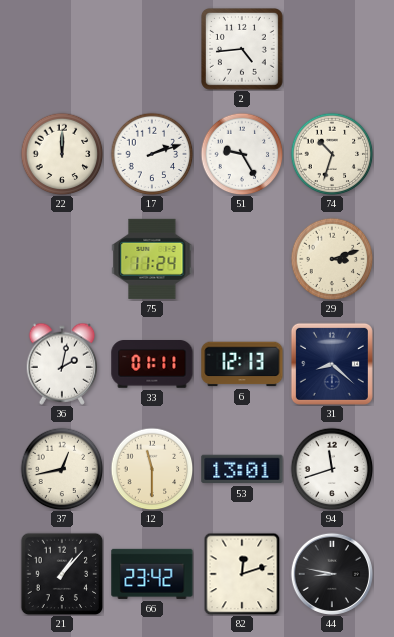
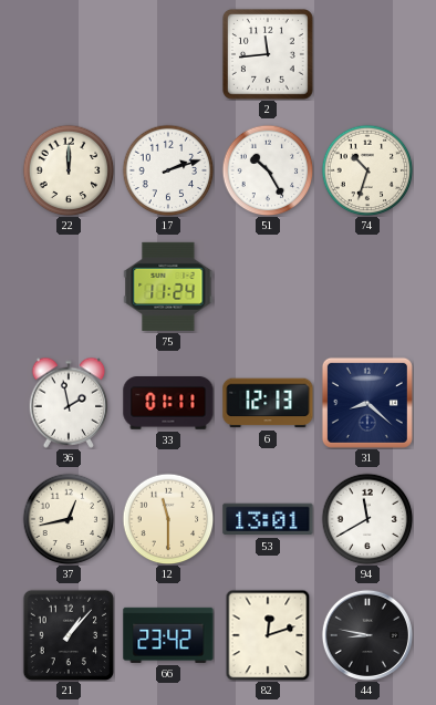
2: 4:44 -> 11:44 (268, 54)
51: 9:25 -> 10:25 (268, 170)
29: 3:12 -> none (332, 259)
36: 2:02 -> 1:58 (69, 403)
94: 11:42 -> 11:40 (367, 519)
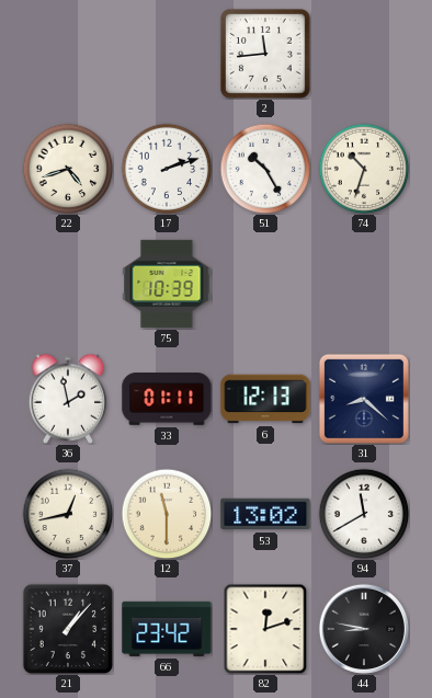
22: 12:00 -> 4:42 (68, 169)
75: 11:24 -> 10:39 (167, 284)
53: 13:01 -> 13:02 (265, 514)
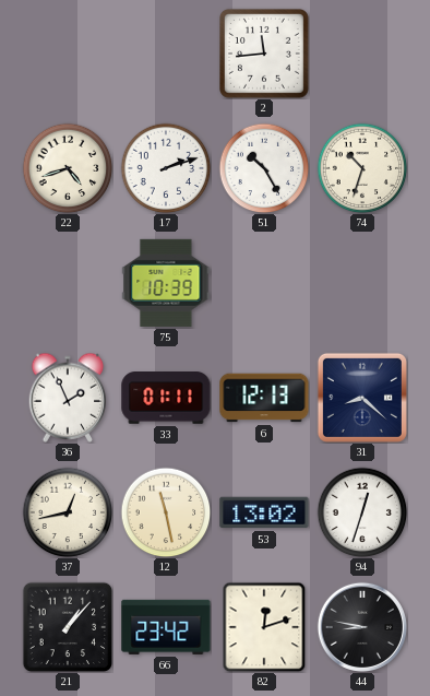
36: 1:58 -> 1:56 (68, 398)
12: 11:30 -> 11:28 (166, 512)
94: 11:40 -> 12:33 (362, 512)
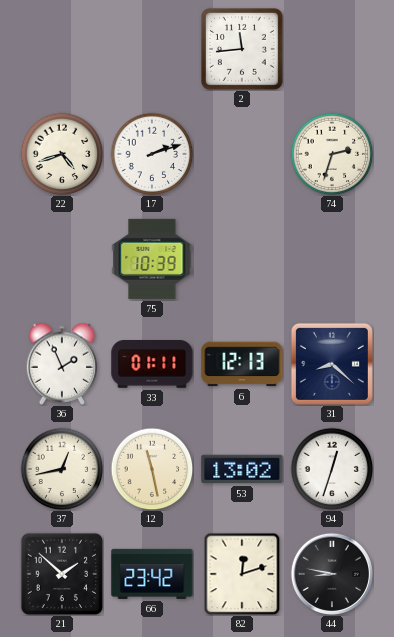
51: 10:25 -> none (264, 168)
74: 10:33 -> 2:33 (332, 154)
21: 1:07 -> 1:52 (62, 574)
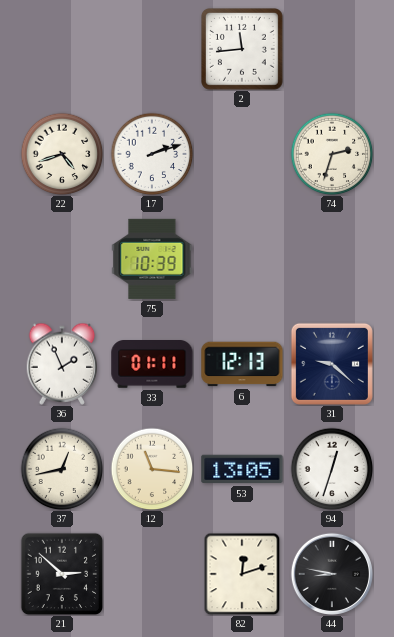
31: 8:22 -> 9:22 (332, 364)
12: 11:28 -> 11:16 (152, 469)
53: 13:02 -> 13:05 (242, 469)
21: 1:52 -> 2:52 (62, 574)
66: 23:42 -> none (152, 574)
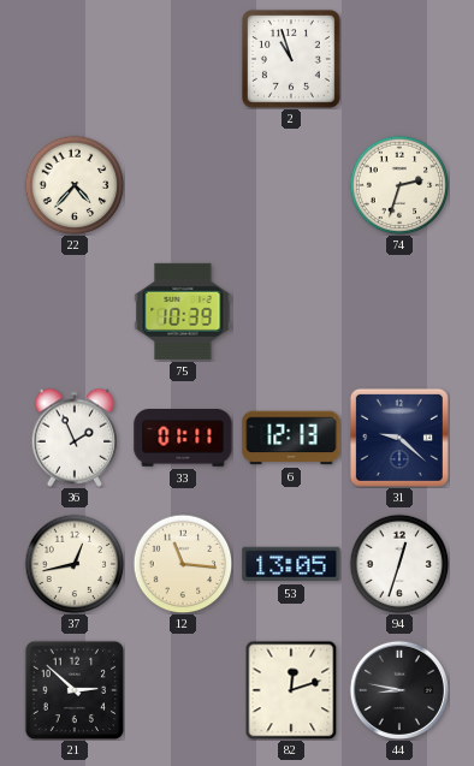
2: 11:44 -> 10:57 (291, 59)
22: 4:42 -> 4:37 (75, 185)
17: 2:12 -> none (152, 154)
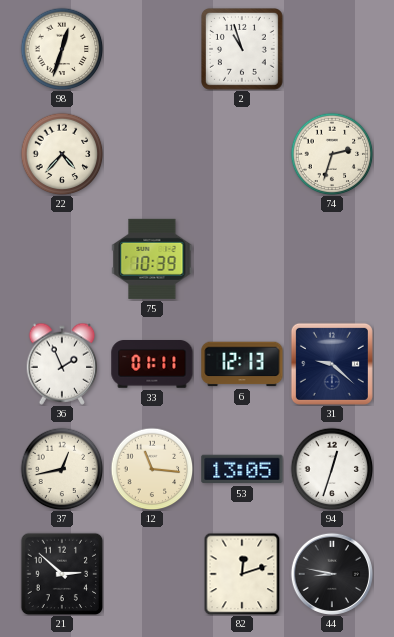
98: none -> 12:33 (62, 49)
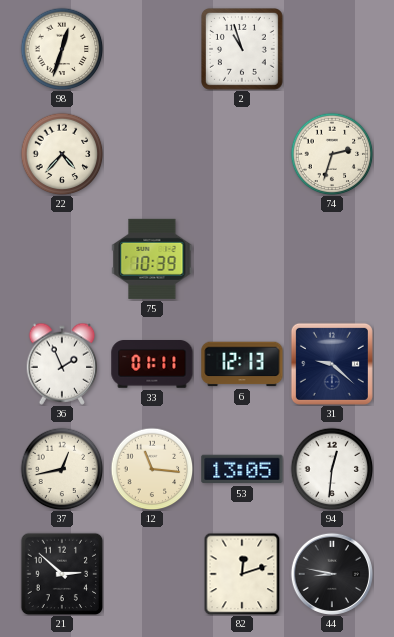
94: 12:33 -> 12:31 (332, 469)
